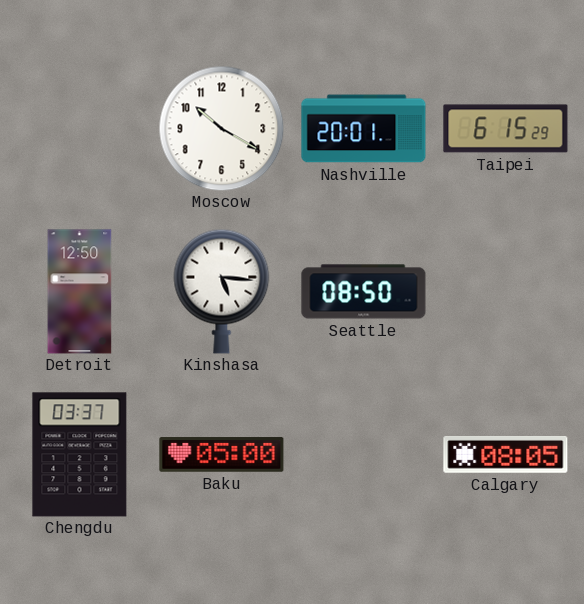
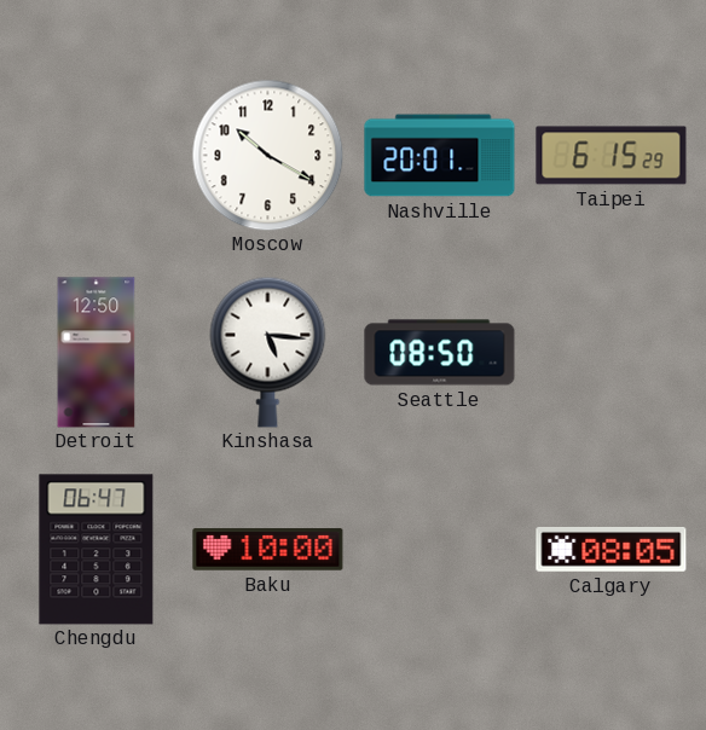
Chengdu: 03:37 -> 06:47 (97, 550)
Baku: 05:00 -> 10:00 (268, 550)
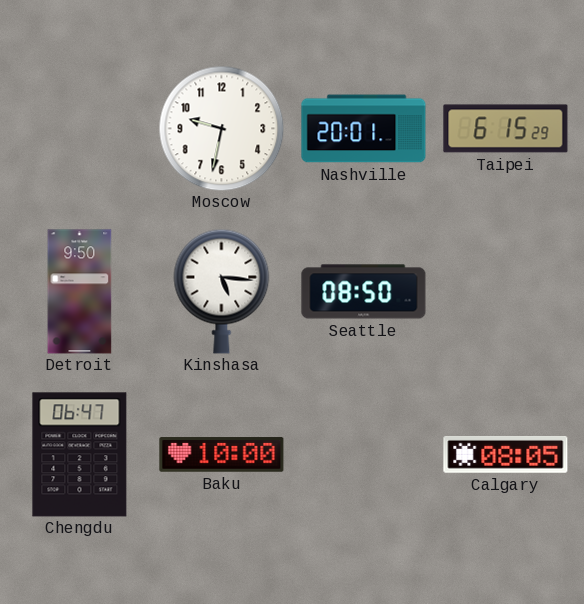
Moscow: 10:20 -> 9:32 (221, 128)
Detroit: 12:50 -> 9:50 (80, 292)
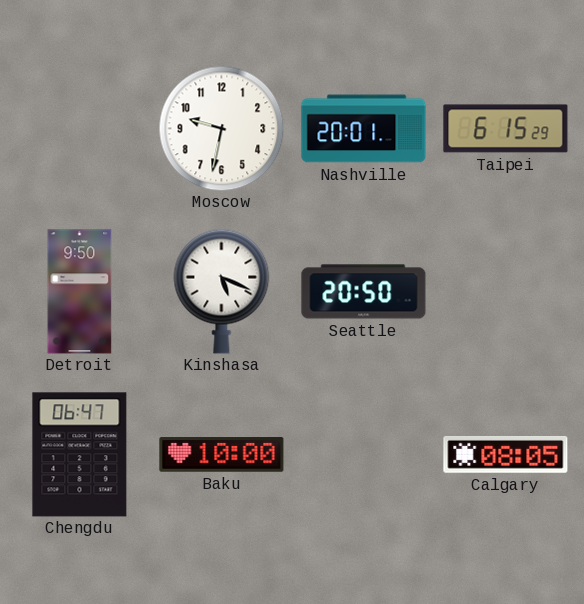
Kinshasa: 5:16 -> 5:19 (222, 291)
Seattle: 08:50 -> 20:50 (364, 292)
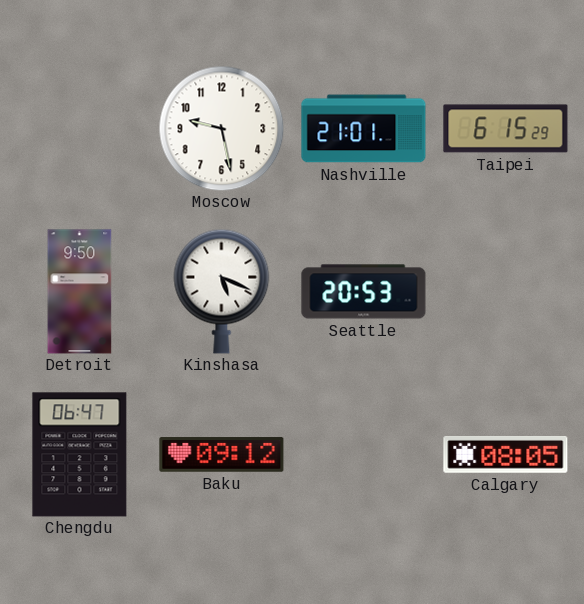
Moscow: 9:32 -> 9:28 (221, 128)
Nashville: 20:01 -> 21:01 (364, 129)
Seattle: 20:50 -> 20:53 (364, 292)
Baku: 10:00 -> 09:12 (222, 455)
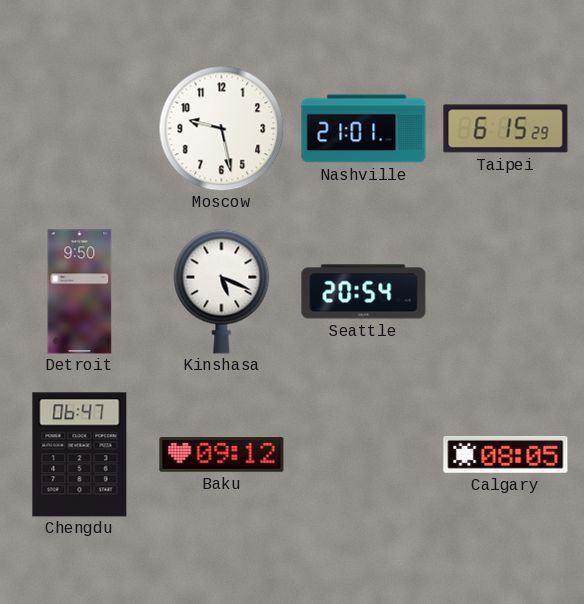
Seattle: 20:53 -> 20:54 (364, 292)
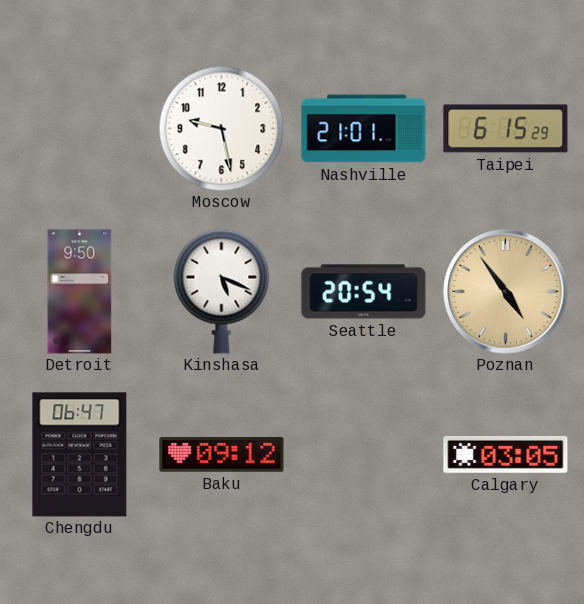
Poznan: none -> 4:54 (506, 292)
Calgary: 08:05 -> 03:05 (506, 454)
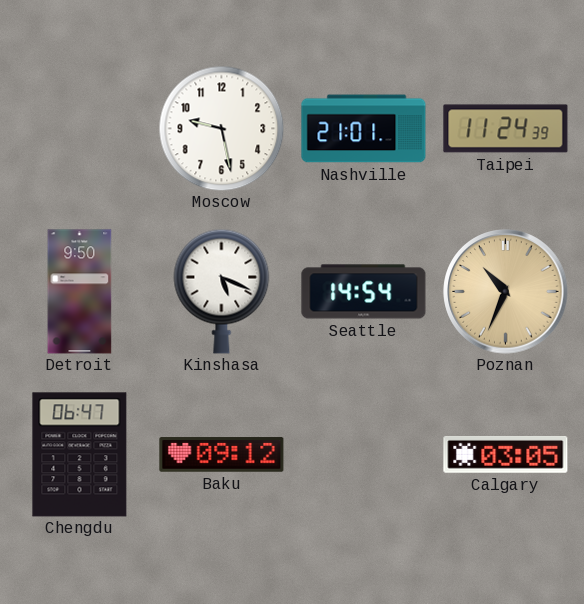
Taipei: 6:15 -> 11:24 (506, 129)
Seattle: 20:54 -> 14:54 (364, 292)
Poznan: 4:54 -> 10:34 (506, 292)
